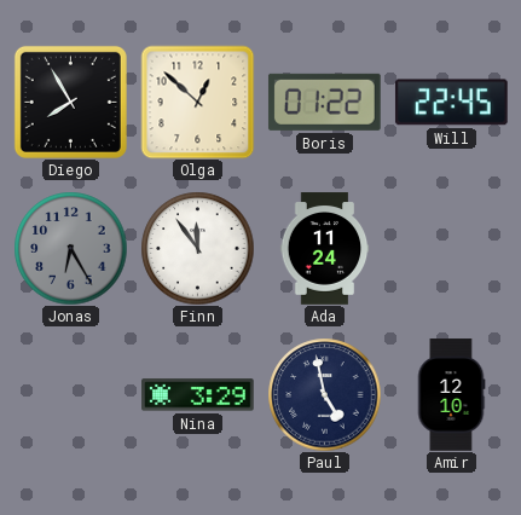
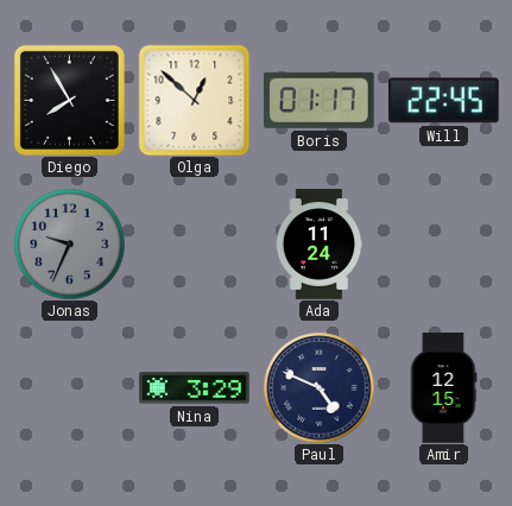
Boris: 01:22 -> 01:17 (318, 100)
Jonas: 6:25 -> 9:34 (69, 243)
Finn: 11:54 -> none (197, 248)
Paul: 4:58 -> 4:49 (318, 387)
Amir: 12:10 -> 12:15 (443, 388)
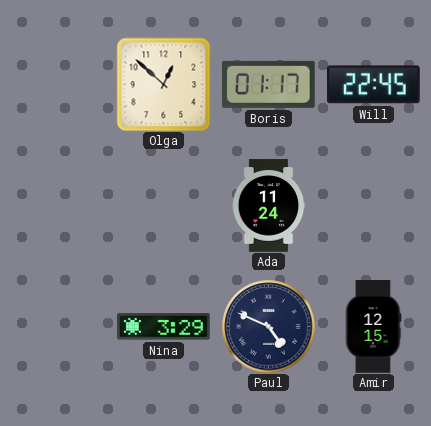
Diego: 7:55 -> none (69, 100)
Jonas: 9:34 -> none (69, 243)
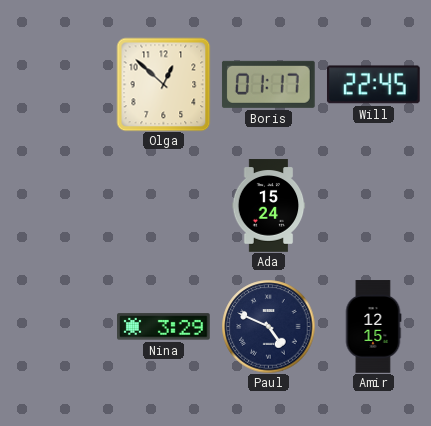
Ada: 11:24 -> 15:24 (269, 206)
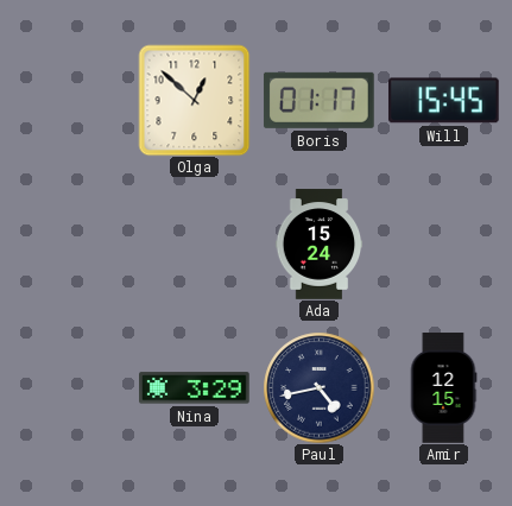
Will: 22:45 -> 15:45 (443, 101)
Paul: 4:49 -> 4:43 (318, 387)
